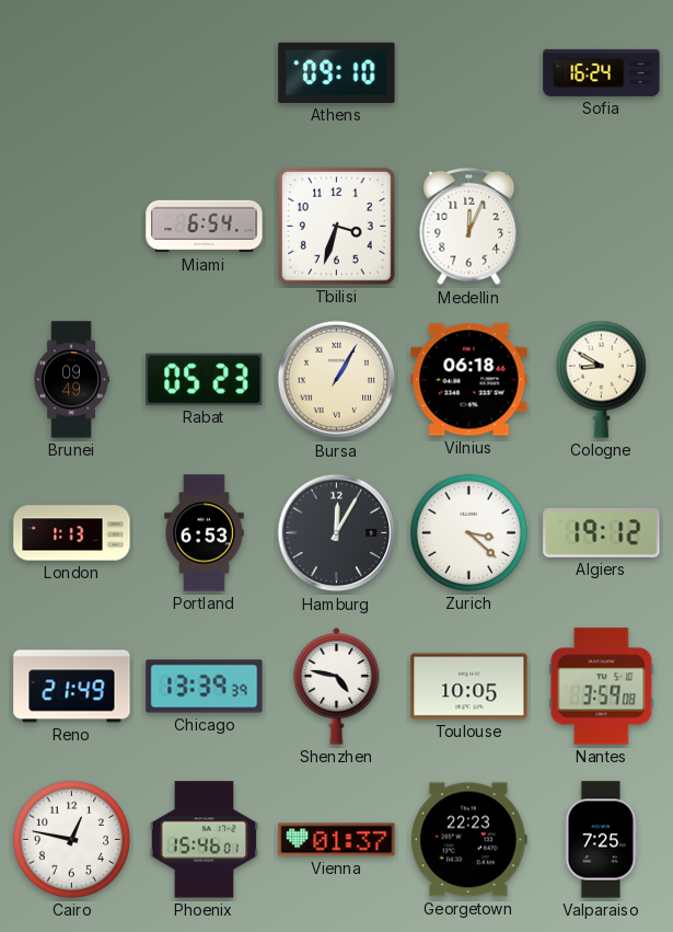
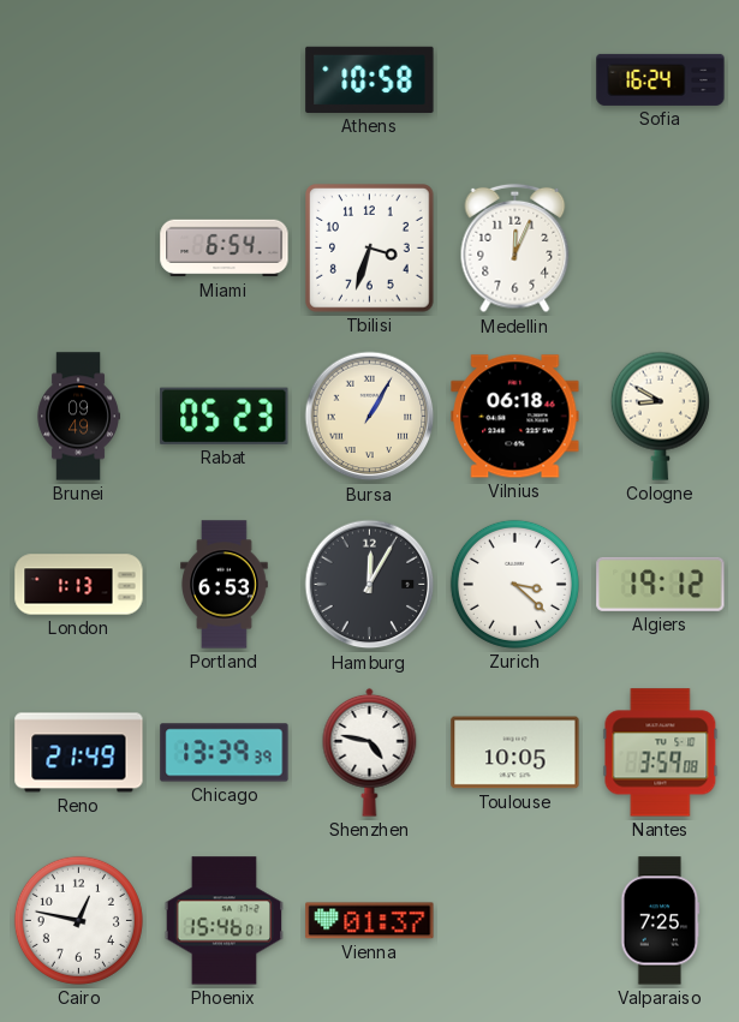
Athens: 09:10 -> 10:58 (370, 79)
Georgetown: 22:23 -> none (469, 840)
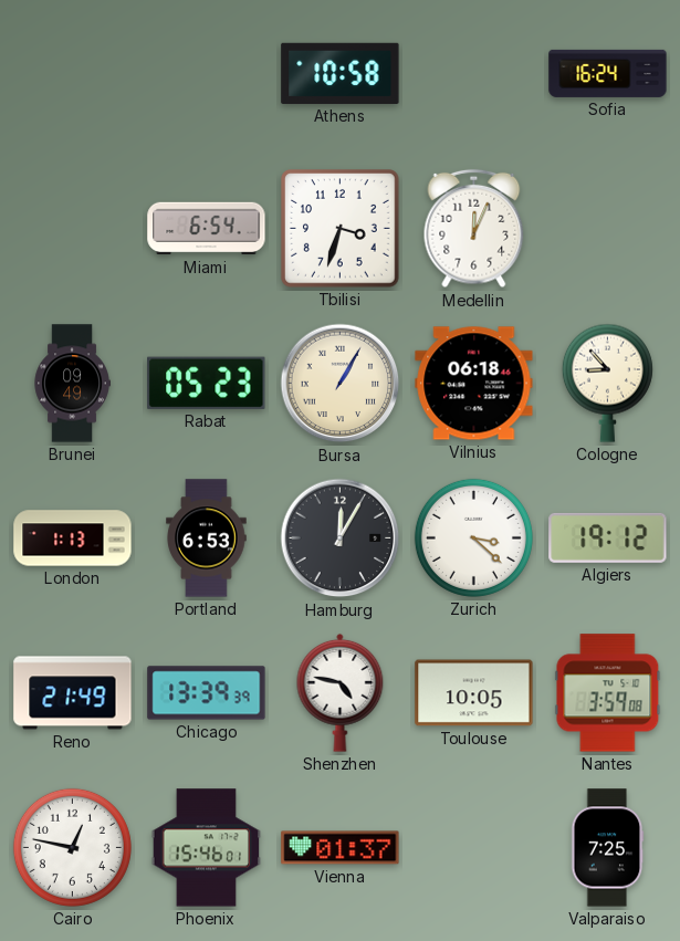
Cologne: 8:50 -> 8:53 (607, 383)
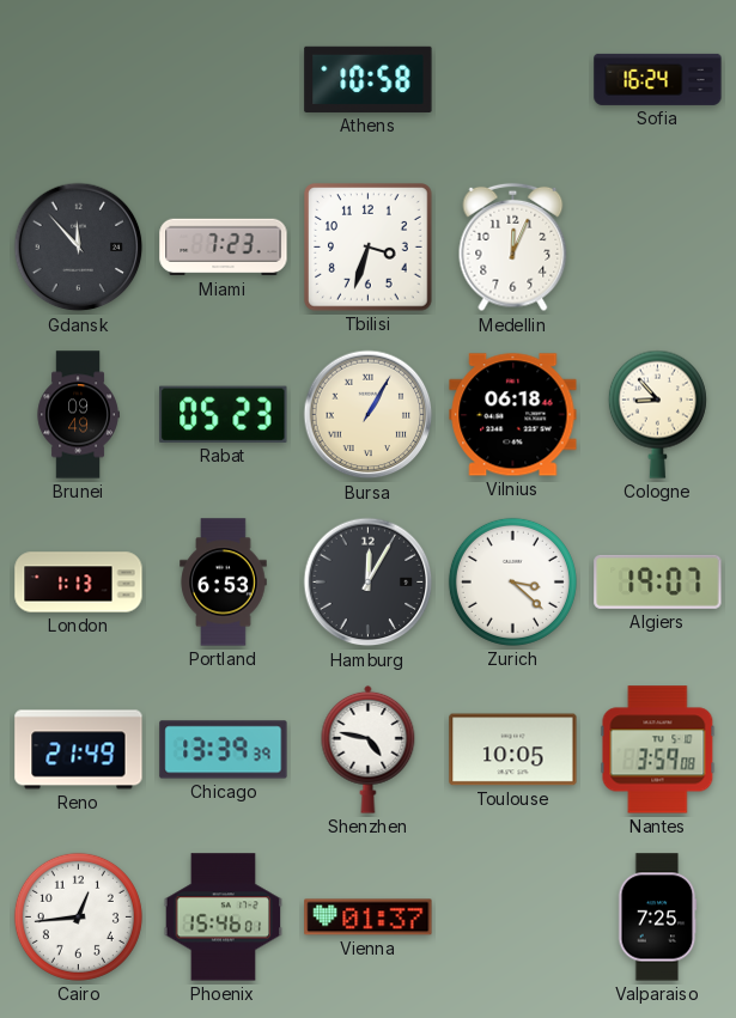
Gdansk: none -> 11:53 (79, 248)
Miami: 6:54 -> 7:23 (224, 248)
Algiers: 19:12 -> 19:07 (658, 581)
Cairo: 12:47 -> 12:44 (78, 916)
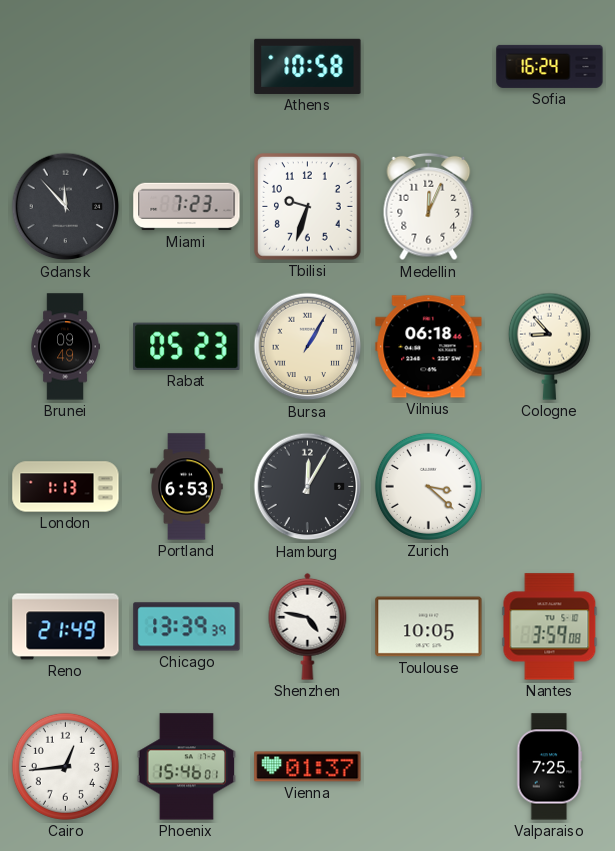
Tbilisi: 3:33 -> 9:33 (308, 207)
Algiers: 19:07 -> none (658, 581)
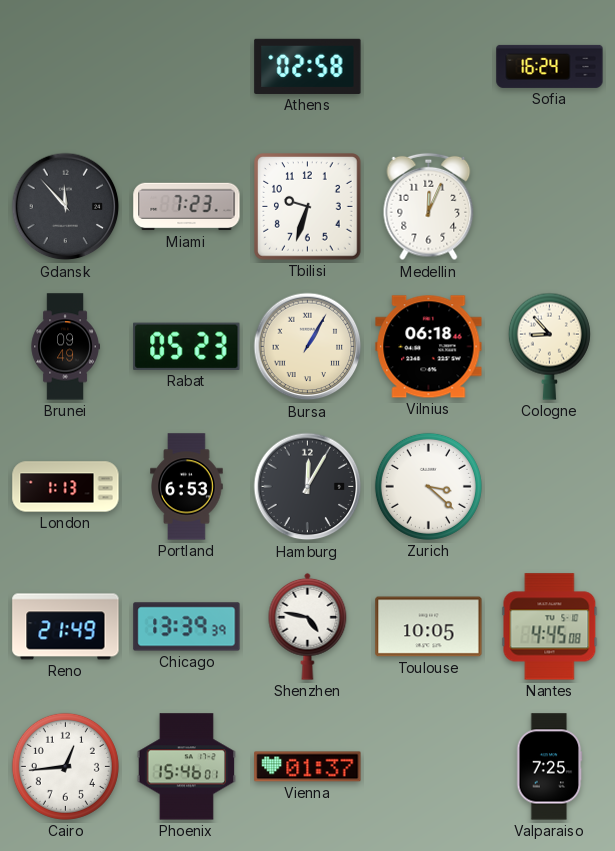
Athens: 10:58 -> 02:58 (308, 66)
Nantes: 3:59 -> 4:45 (550, 627)
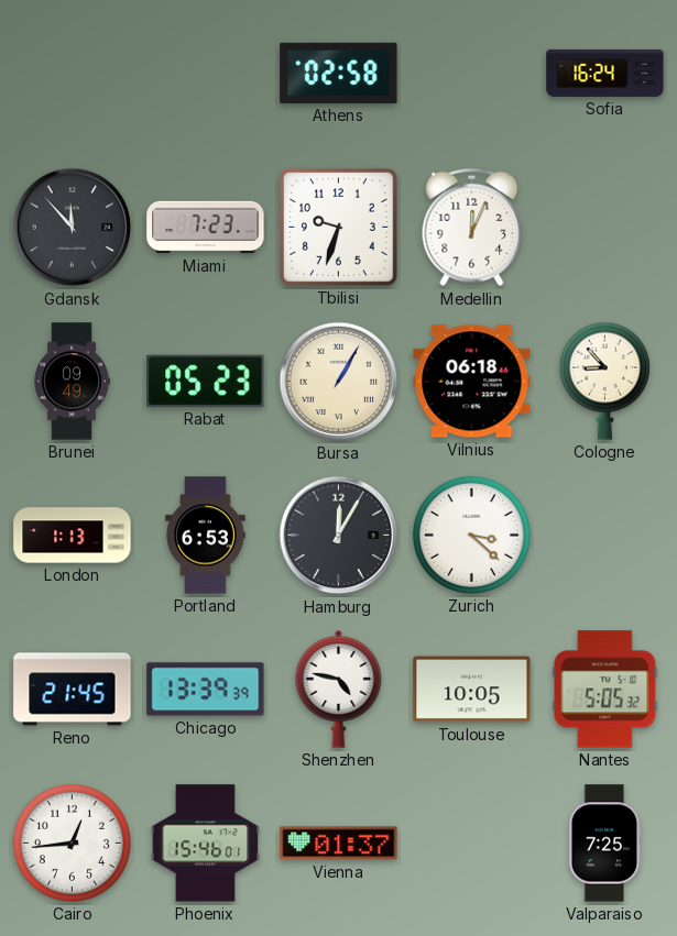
Reno: 21:49 -> 21:45 (73, 690)
Nantes: 4:45 -> 5:05 (605, 690)
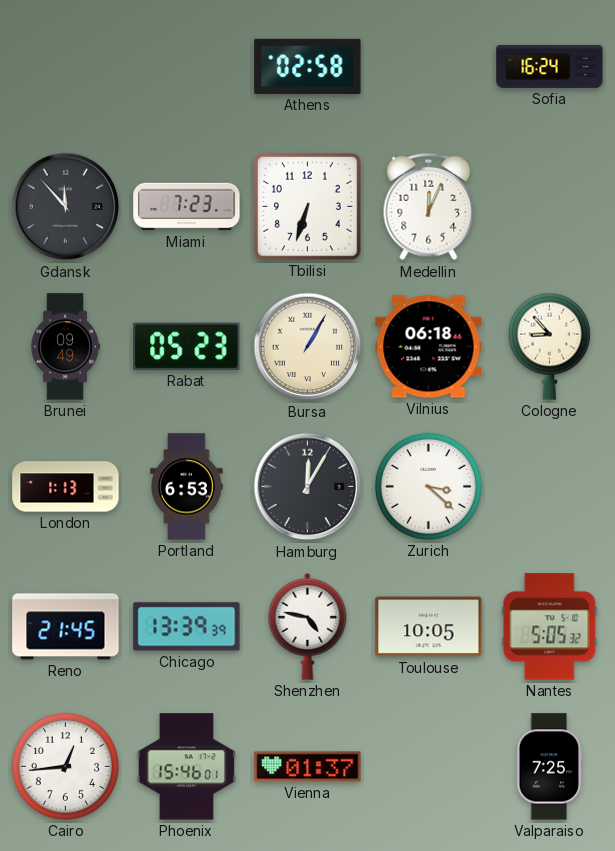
Tbilisi: 9:33 -> 6:33 (308, 207)
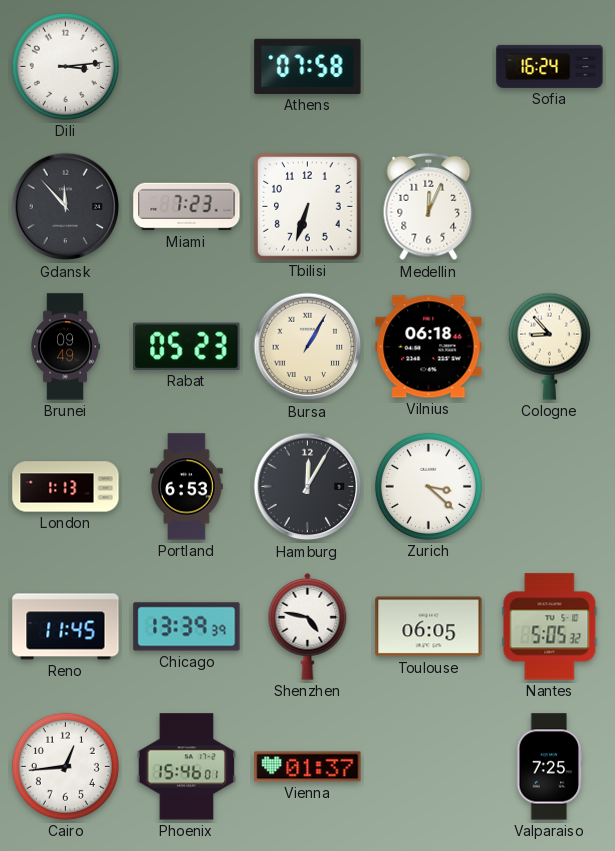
Dili: none -> 3:14 (65, 66)
Athens: 02:58 -> 07:58 (308, 66)
Reno: 21:45 -> 11:45 (66, 627)
Toulouse: 10:05 -> 06:05 (429, 627)
